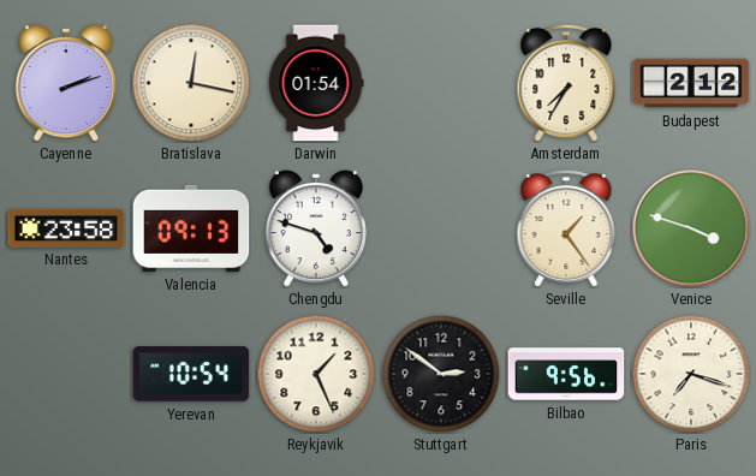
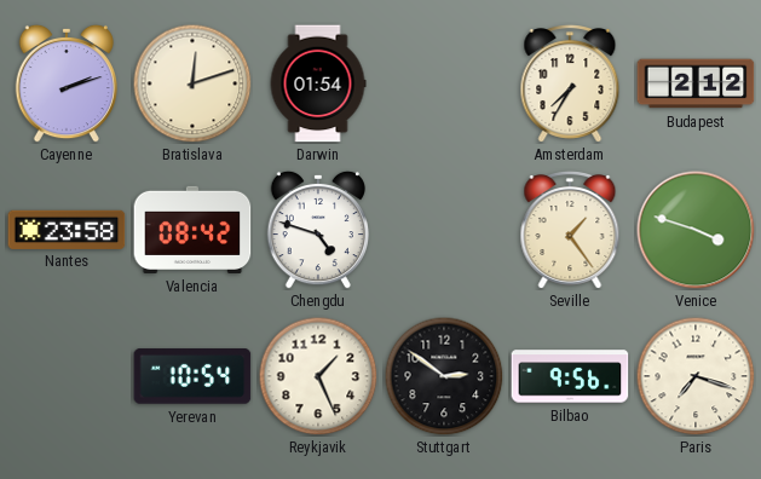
Bratislava: 12:17 -> 12:12 (192, 83)
Valencia: 09:13 -> 08:42 (192, 230)
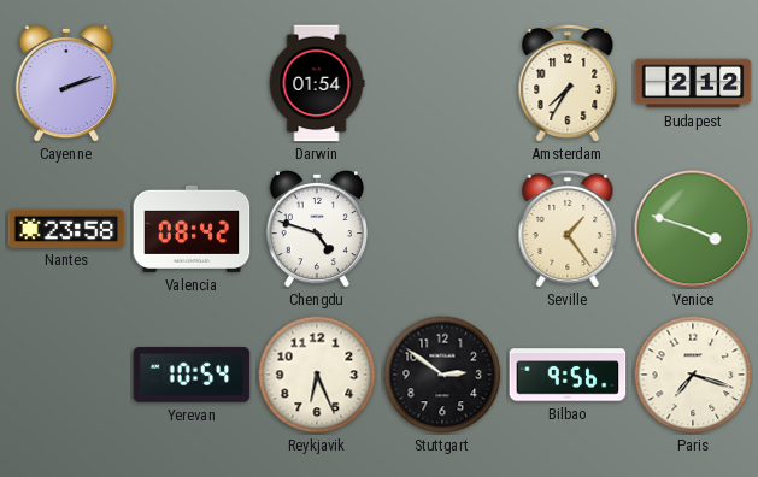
Bratislava: 12:12 -> none (192, 83)
Reykjavik: 1:26 -> 6:26 (317, 375)
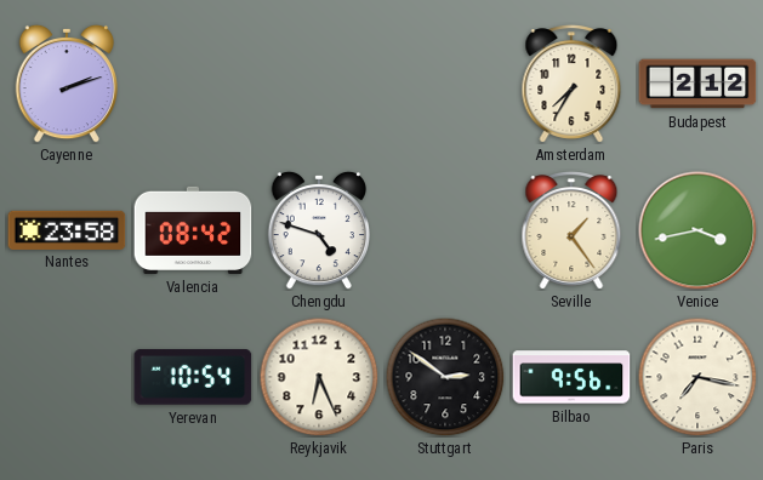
Darwin: 01:54 -> none (317, 83)
Venice: 3:48 -> 3:43 (697, 230)
Paris: 7:18 -> 7:17 (697, 377)
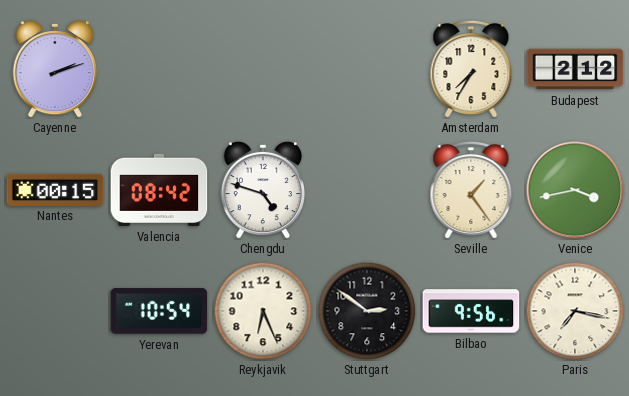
Nantes: 23:58 -> 00:15 (55, 189)
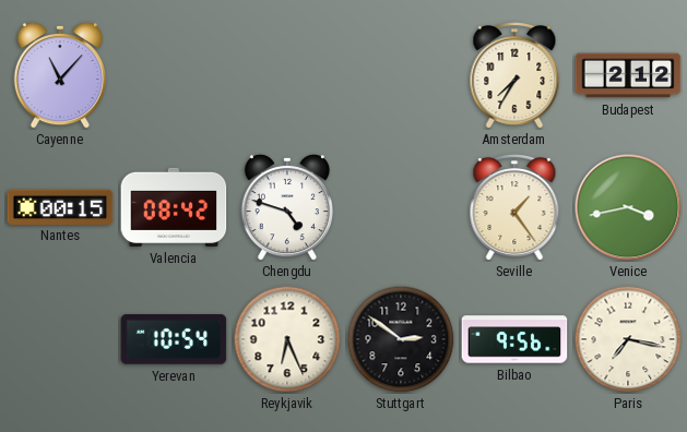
Cayenne: 2:12 -> 11:07 (59, 75)
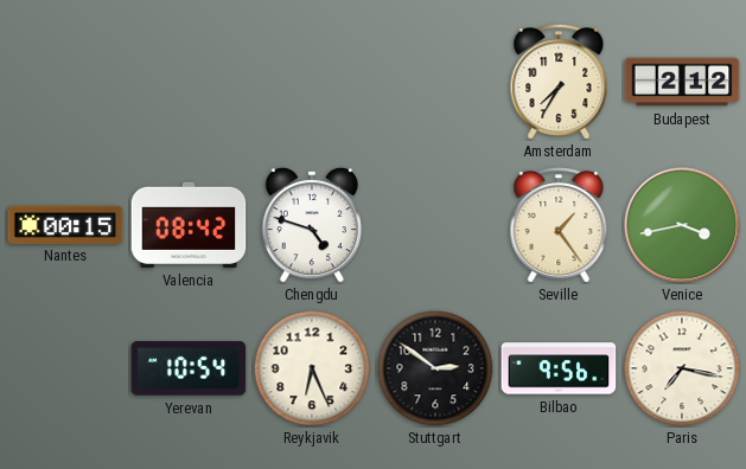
Cayenne: 11:07 -> none (59, 75)
